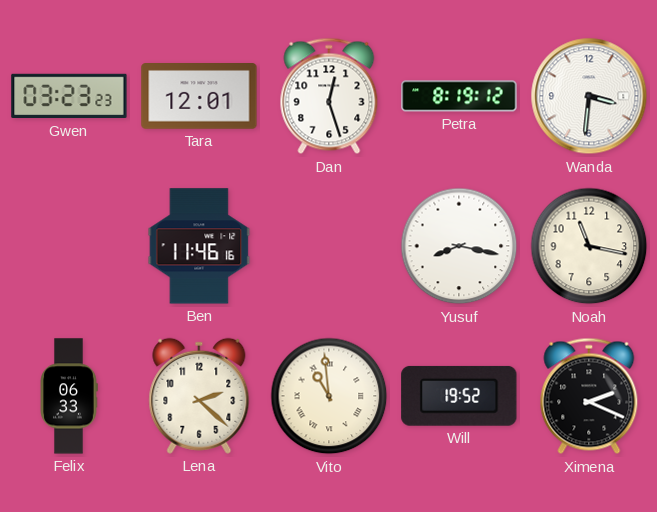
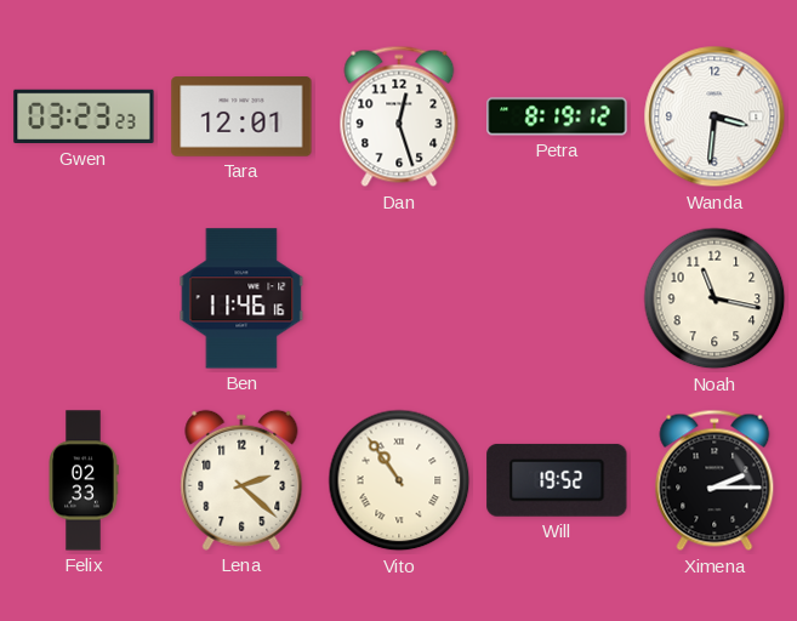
Yusuf: 8:17 -> none (459, 246)
Felix: 06:33 -> 02:33 (84, 480)
Vito: 10:59 -> 10:54 (399, 480)
Ximena: 2:19 -> 2:15 (715, 480)
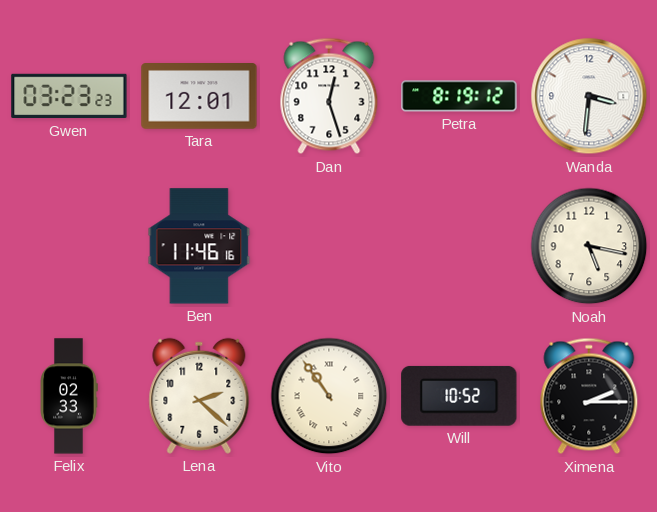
Noah: 11:17 -> 5:17 (589, 246)
Will: 19:52 -> 10:52 (459, 396)
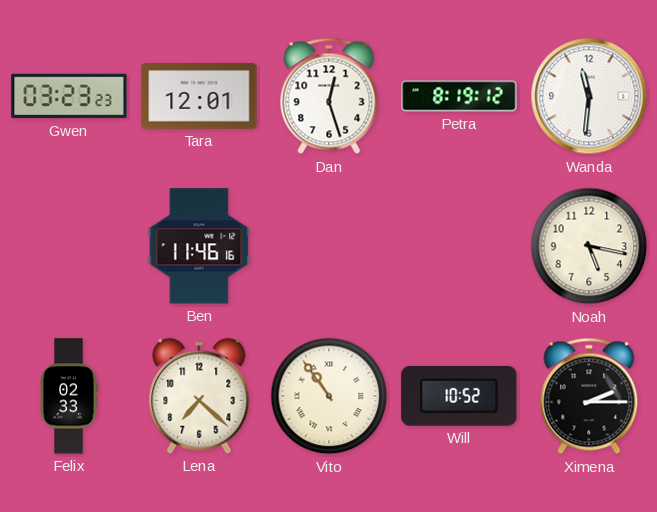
Wanda: 3:31 -> 11:31 (589, 96)
Lena: 2:22 -> 7:22 (199, 396)
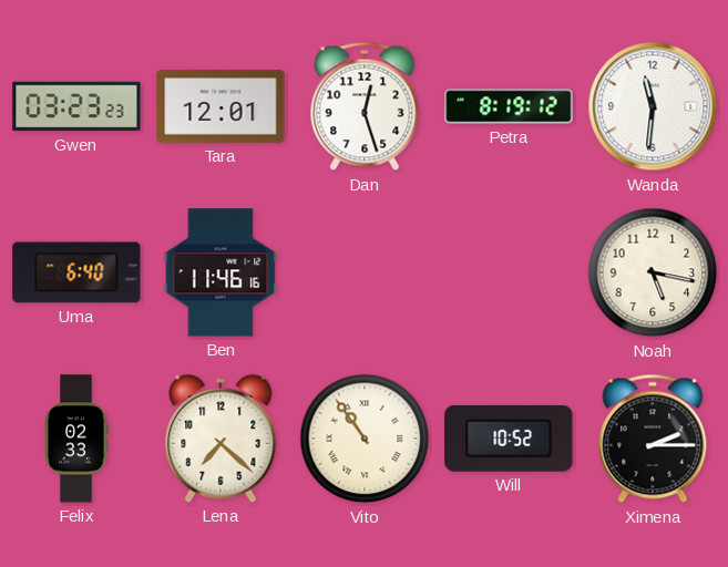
Uma: none -> 6:40 (76, 272)
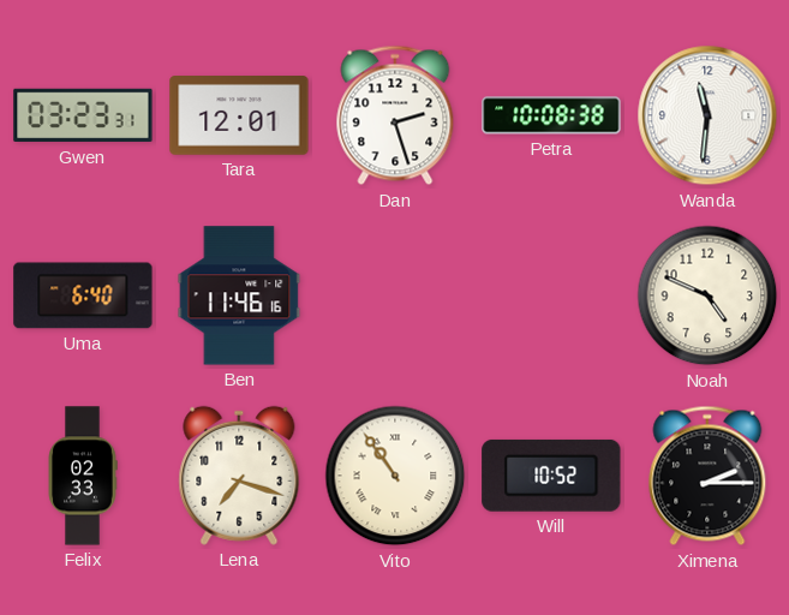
Gwen: 03:23:23 -> 03:23:31 (83, 115)
Dan: 12:27 -> 2:27 (395, 115)
Petra: 8:19 -> 10:08 (551, 115)
Noah: 5:17 -> 4:49 (707, 295)
Lena: 7:22 -> 7:18 (239, 476)
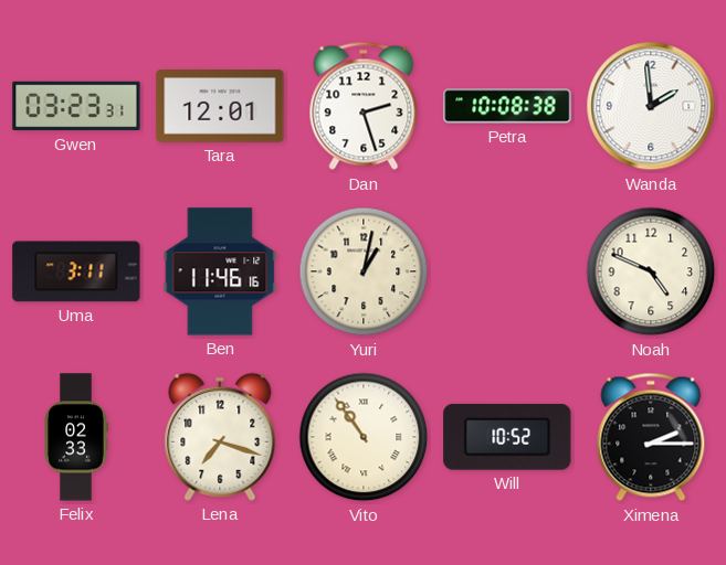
Wanda: 11:31 -> 1:59 (651, 106)
Uma: 6:40 -> 3:11 (76, 271)
Yuri: none -> 1:02 (364, 271)
